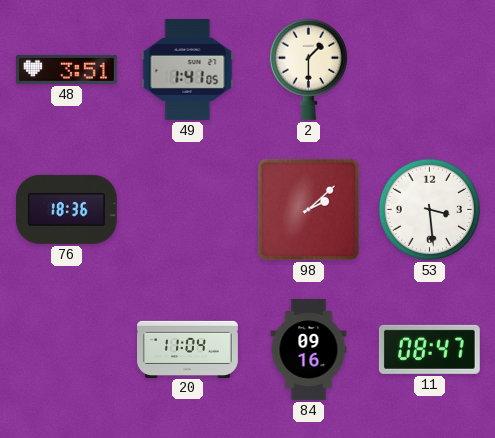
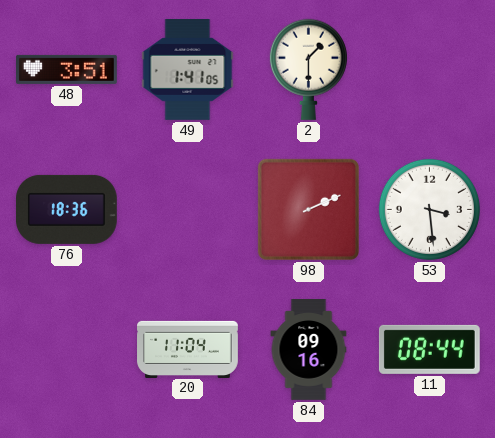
98: 2:08 -> 2:11 (308, 209)
11: 08:47 -> 08:44 (429, 349)
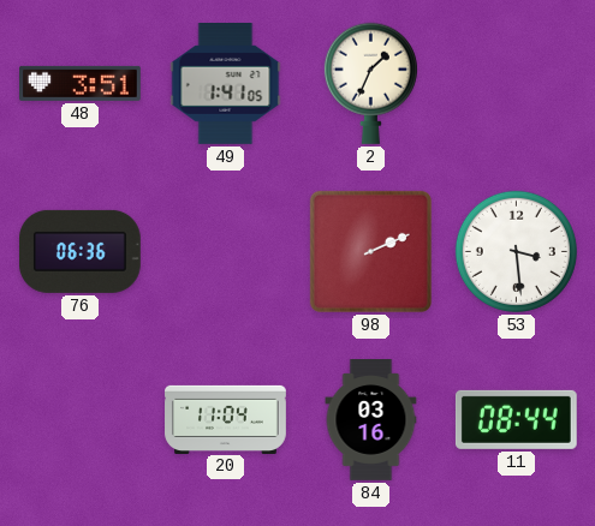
2: 1:30 -> 1:34 (370, 83)
76: 18:36 -> 06:36 (79, 251)
84: 09:16 -> 03:16 (371, 420)
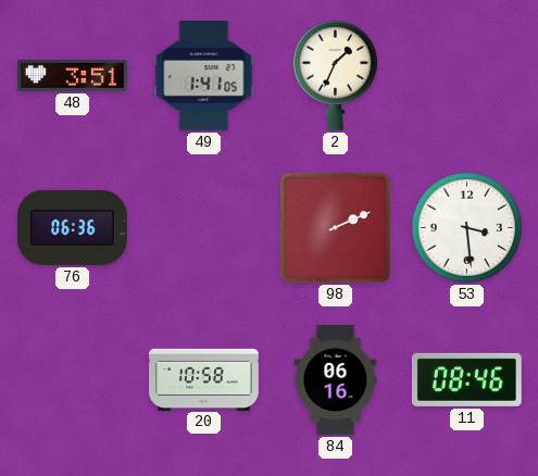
20: 11:04 -> 10:58 (204, 379)
84: 03:16 -> 06:16 (336, 380)
11: 08:44 -> 08:46 (466, 379)
